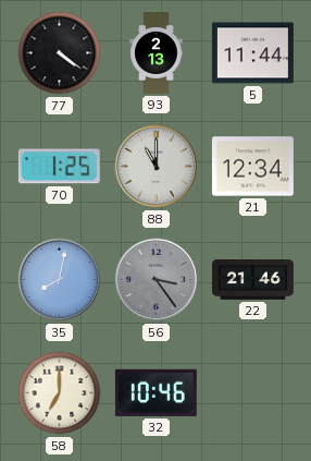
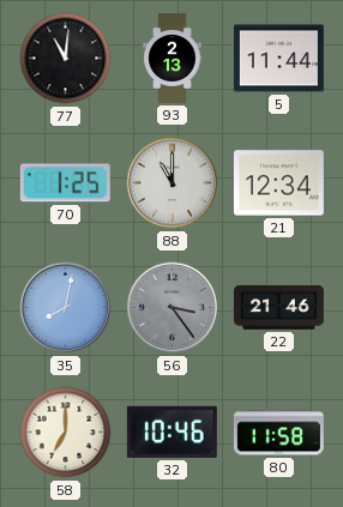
77: 4:21 -> 11:01 (66, 59)
80: none -> 11:58 (278, 433)
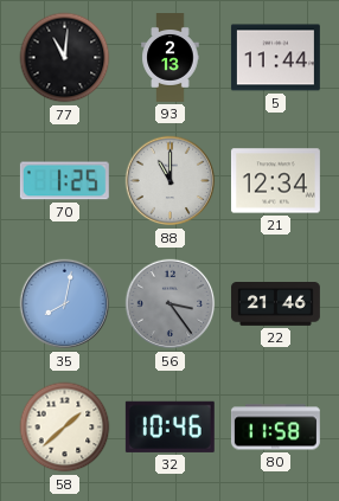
58: 7:00 -> 1:38 (65, 428)
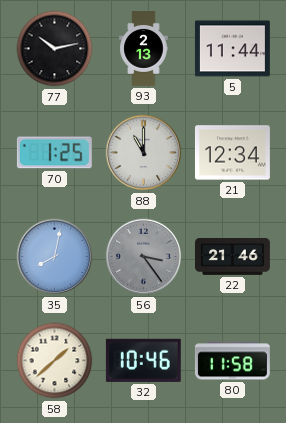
77: 11:01 -> 10:13 (55, 49)
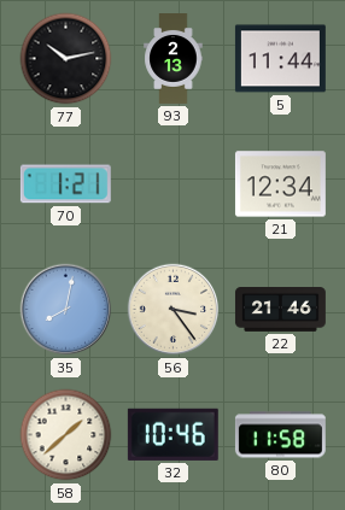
70: 1:25 -> 1:21 (65, 184)
88: 11:00 -> none (144, 153)
56 dial: grey -> cream (174, 310)
